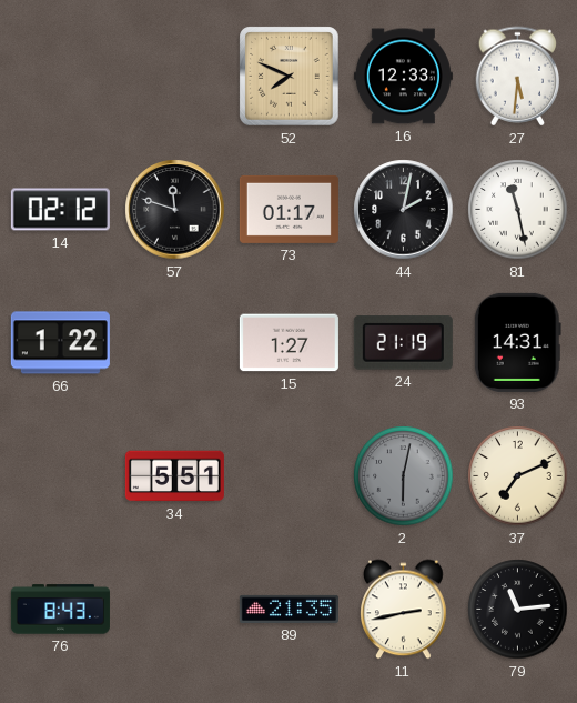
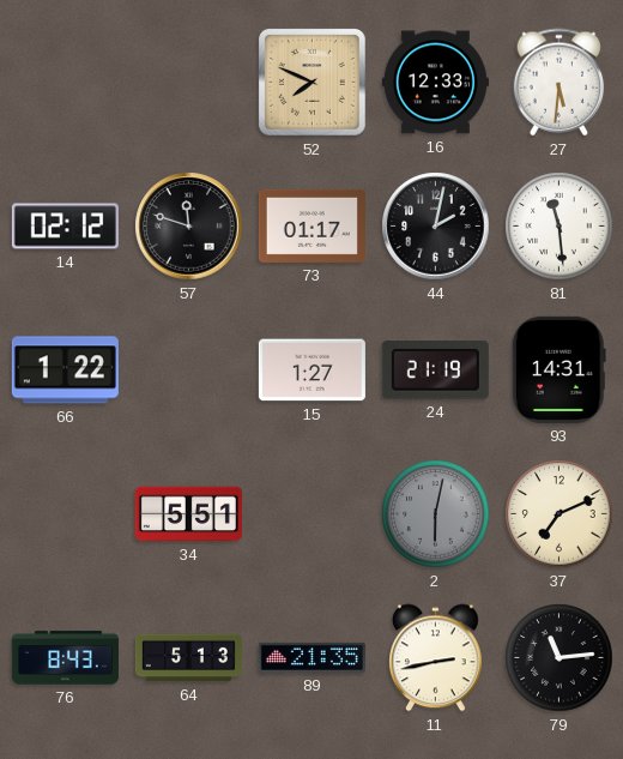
81: 11:28 -> 11:29 (560, 227)
64: none -> 5:13 (188, 658)
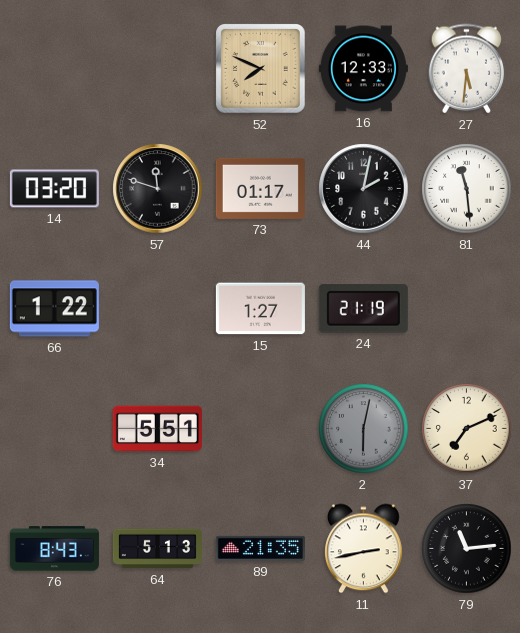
14: 02:12 -> 03:20 (54, 189)
93: 14:31 -> none (558, 369)
